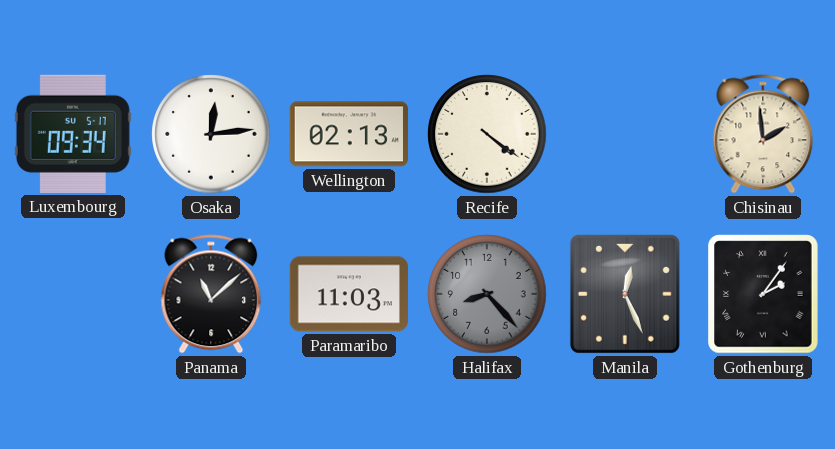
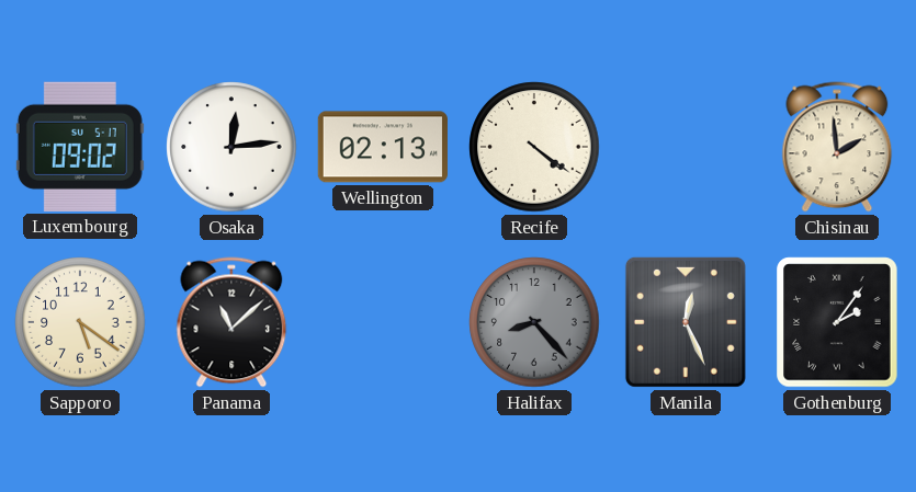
Luxembourg: 09:34 -> 09:02 (80, 147)
Sapporo: none -> 5:21 (80, 322)
Paramaribo: 11:03 -> none (349, 294)
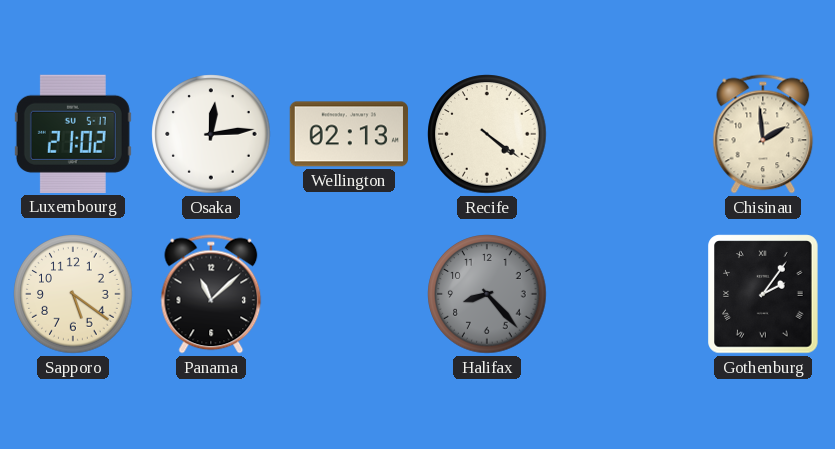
Luxembourg: 09:02 -> 21:02 (73, 134)
Manila: 12:26 -> none (686, 322)
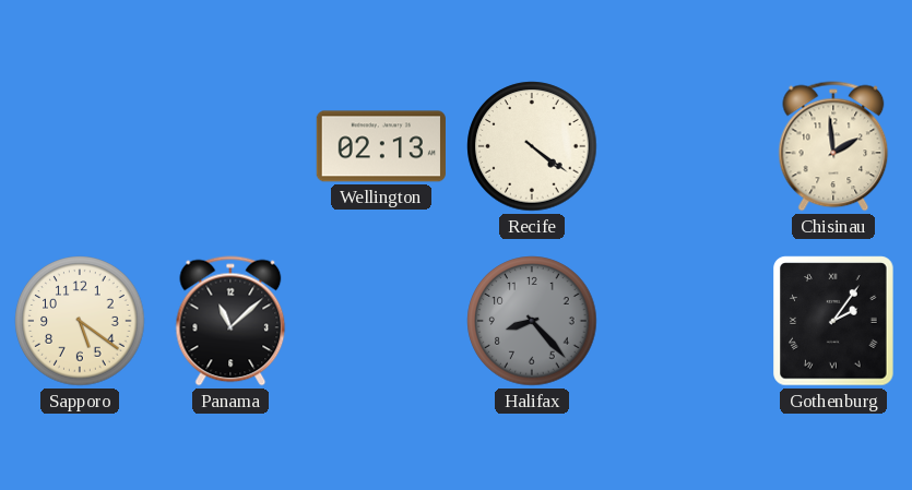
Luxembourg: 21:02 -> none (73, 134)
Osaka: 12:14 -> none (211, 134)
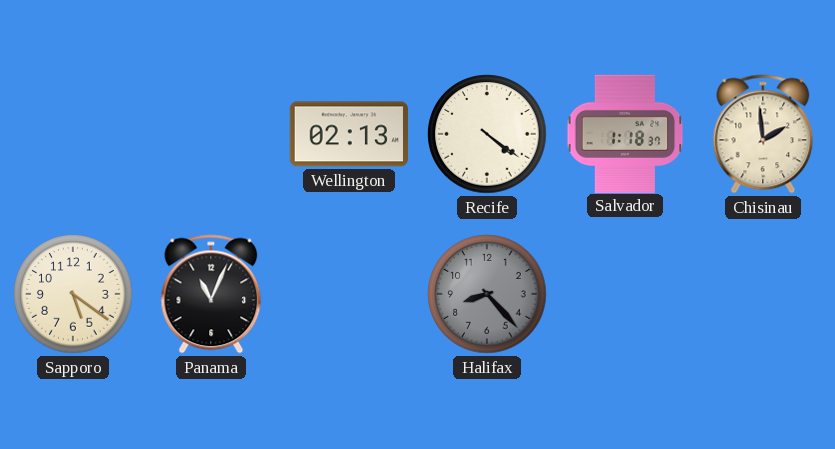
Salvador: none -> 1:18 (625, 133)
Panama: 11:08 -> 11:04 (211, 294)
Gothenburg: 2:06 -> none (833, 321)
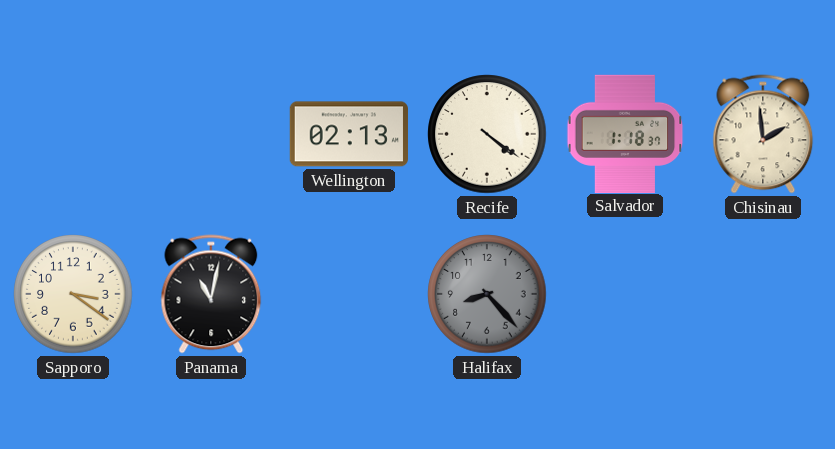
Sapporo: 5:21 -> 3:21 (73, 294)
Panama: 11:04 -> 11:02 (211, 294)
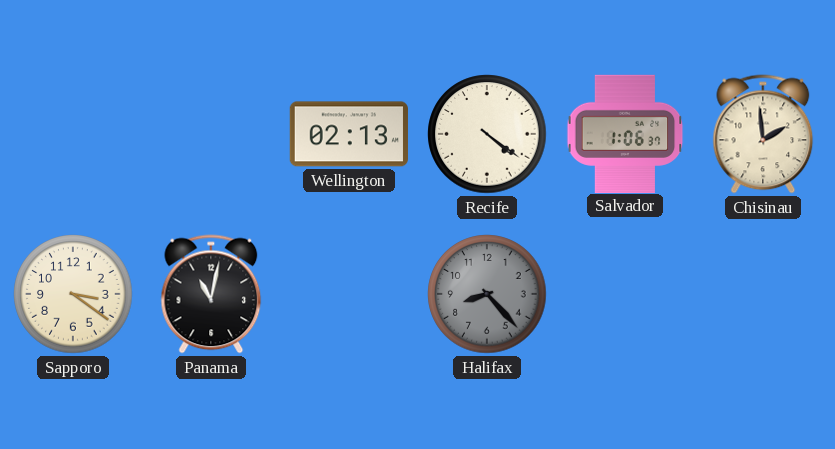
Salvador: 1:18 -> 1:06 (625, 133)
